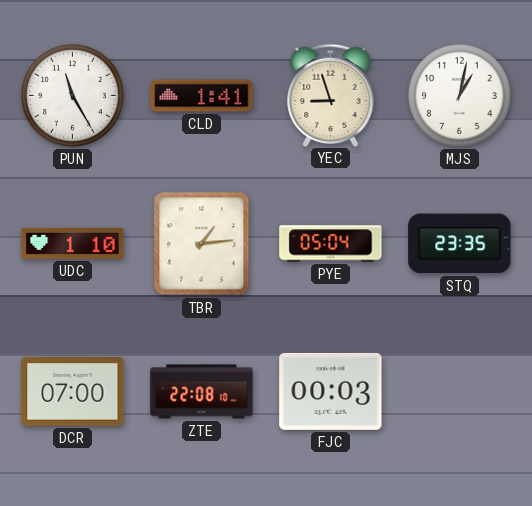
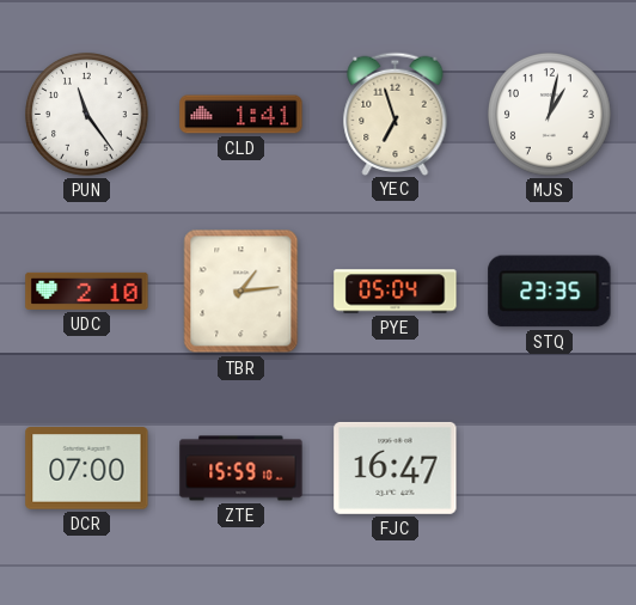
PUN: 11:25 -> 11:24 (87, 115)
YEC: 8:57 -> 6:57 (396, 114)
UDC: 1:10 -> 2:10 (87, 291)
ZTE: 22:08 -> 15:59 (241, 469)
FJC: 00:03 -> 16:47 (396, 467)
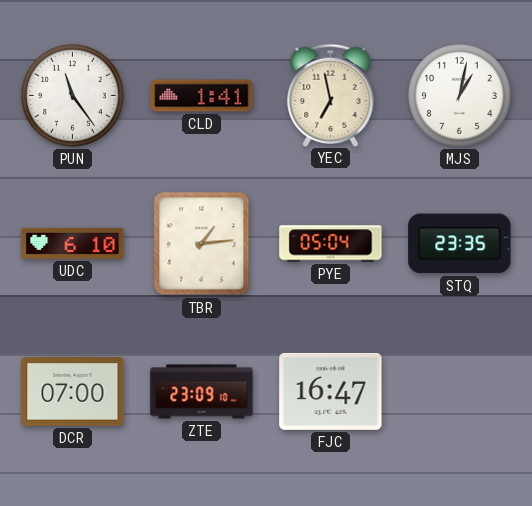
YEC: 6:57 -> 6:58 (331, 95)
UDC: 2:10 -> 6:10 (73, 243)
ZTE: 15:59 -> 23:09 (202, 392)
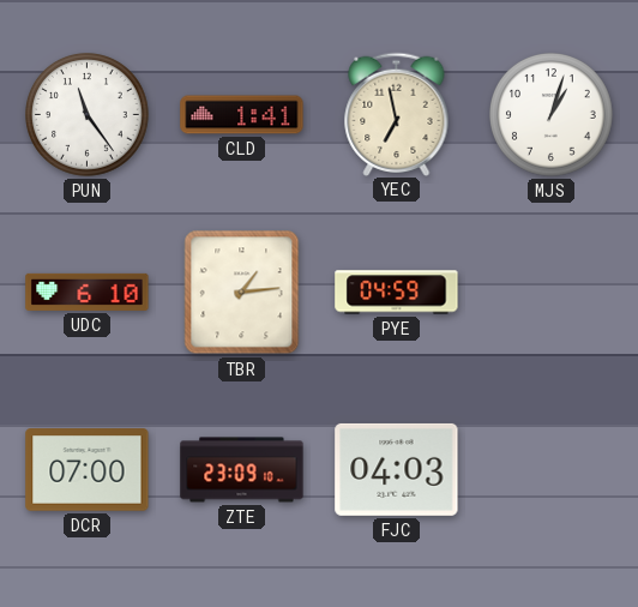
MJS: 1:02 -> 1:03 (552, 115)
PYE: 05:04 -> 04:59 (397, 293)
STQ: 23:35 -> none (460, 244)
FJC: 16:47 -> 04:03 (397, 469)
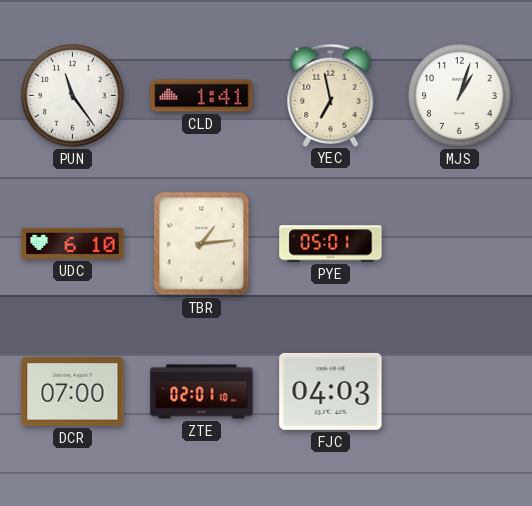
PYE: 04:59 -> 05:01 (331, 244)
ZTE: 23:09 -> 02:01 (202, 392)
